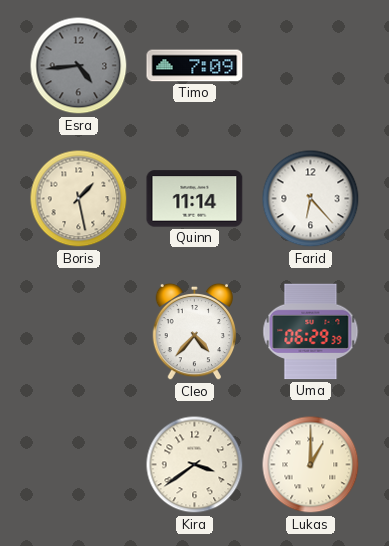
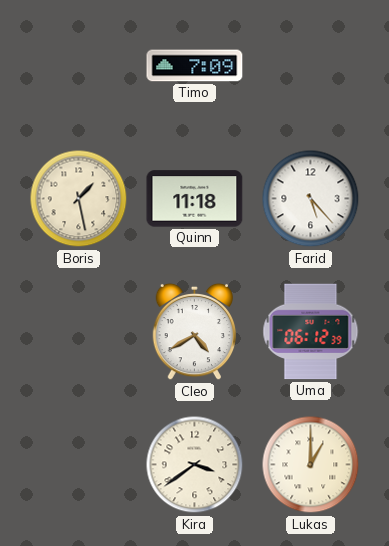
Esra: 4:44 -> none (79, 66)
Quinn: 11:14 -> 11:18 (195, 199)
Farid: 6:23 -> 5:23 (311, 199)
Cleo: 4:37 -> 4:40 (195, 332)
Uma: 06:29 -> 06:12 (311, 332)
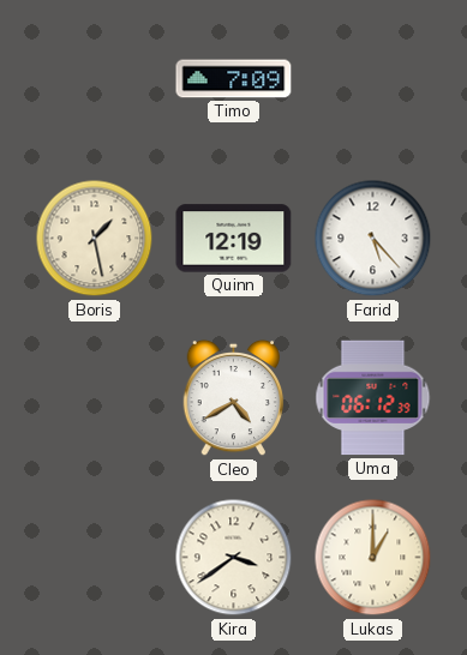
Quinn: 11:18 -> 12:19 (234, 239)
